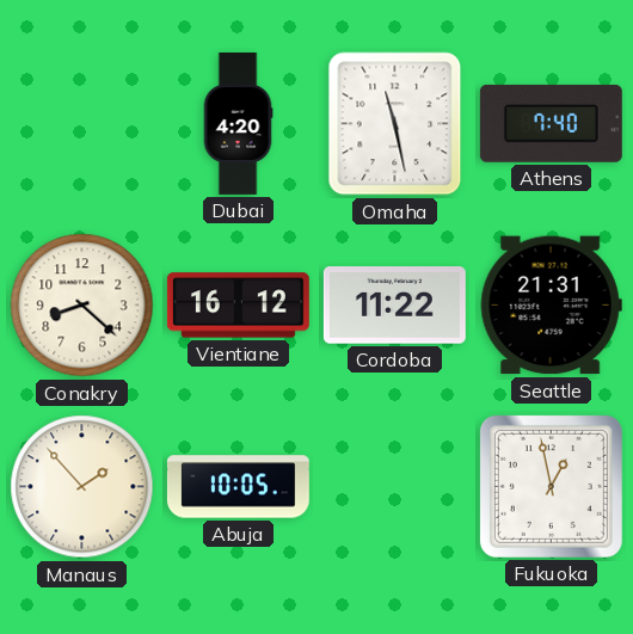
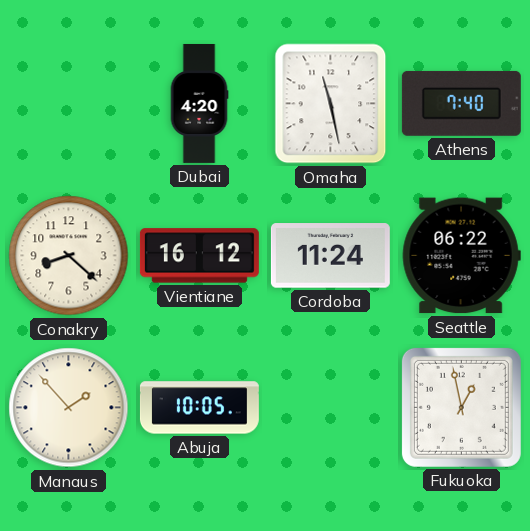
Cordoba: 11:22 -> 11:24 (330, 256)
Seattle: 21:31 -> 06:22 (461, 256)
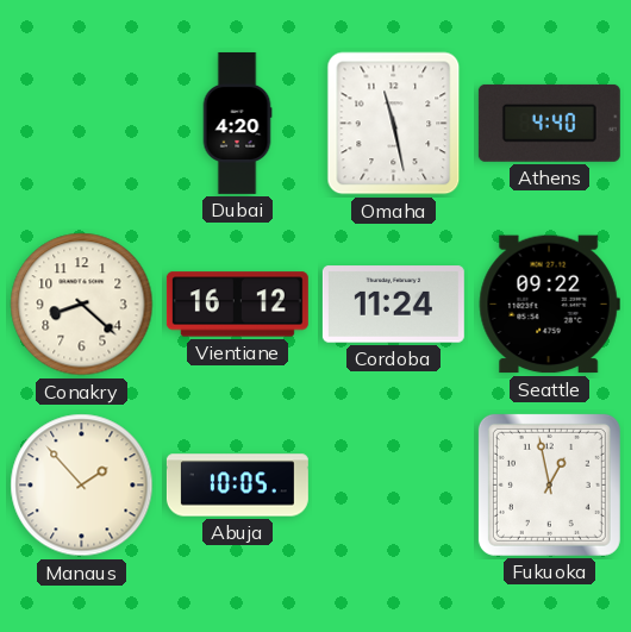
Athens: 7:40 -> 4:40 (549, 123)
Seattle: 06:22 -> 09:22 (549, 305)
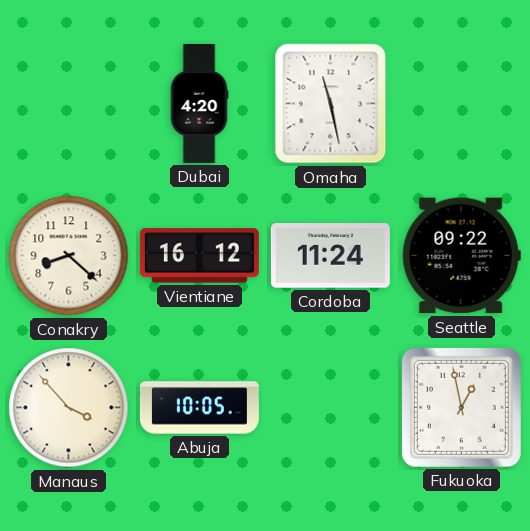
Athens: 4:40 -> none (549, 123)
Manaus: 1:53 -> 3:53 (69, 408)
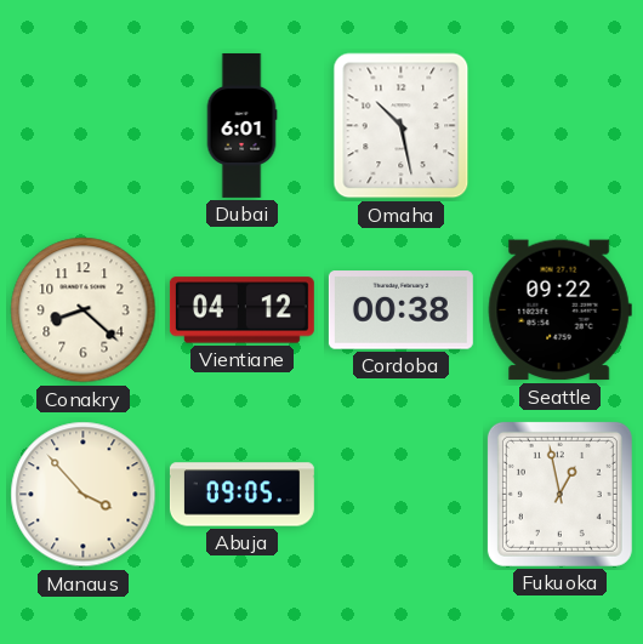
Dubai: 4:20 -> 6:01 (241, 125)
Omaha: 11:28 -> 10:28 (402, 126)
Vientiane: 16:12 -> 04:12 (241, 310)
Cordoba: 11:24 -> 00:38 (400, 310)
Abuja: 10:05 -> 09:05 (241, 495)
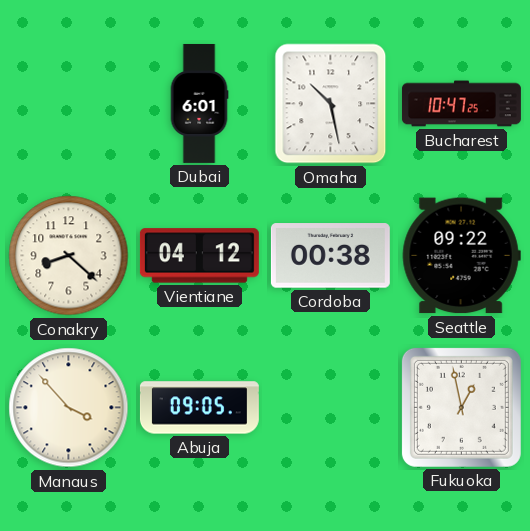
Bucharest: none -> 10:47 (461, 104)
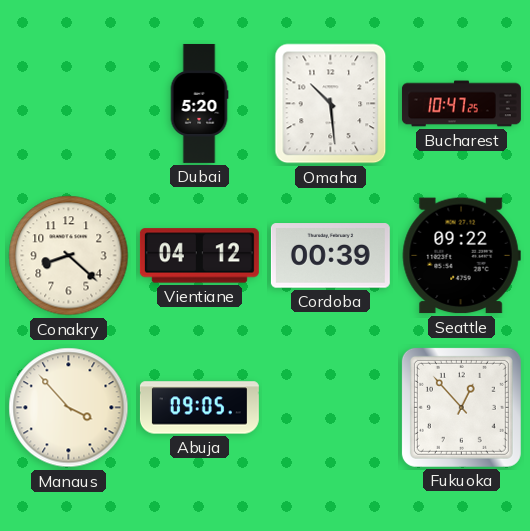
Dubai: 6:01 -> 5:20 (199, 103)
Omaha: 10:28 -> 10:29 (331, 104)
Cordoba: 00:38 -> 00:39 (330, 256)
Fukuoka: 12:58 -> 12:53 (461, 407)
